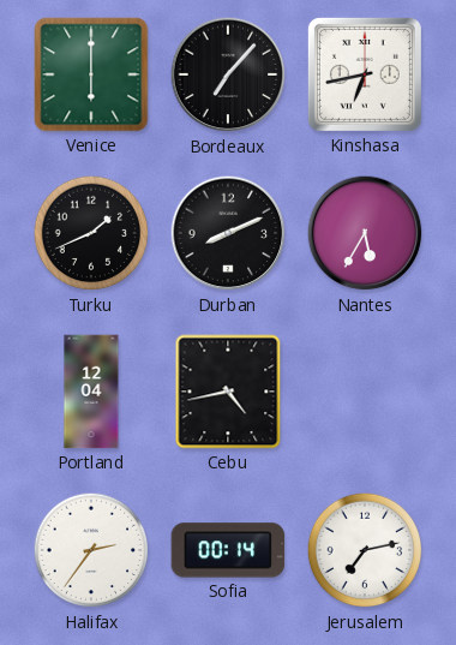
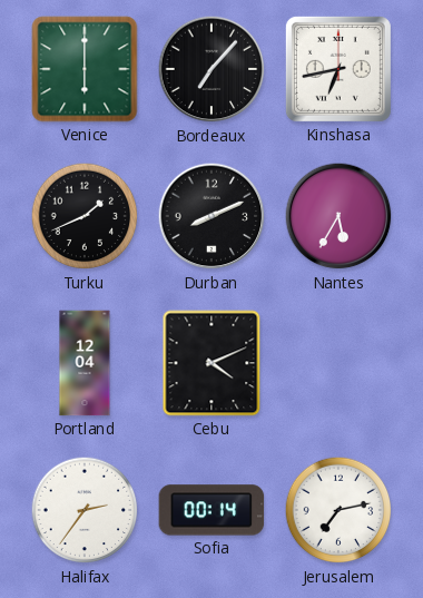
Cebu: 4:43 -> 4:11 (211, 363)
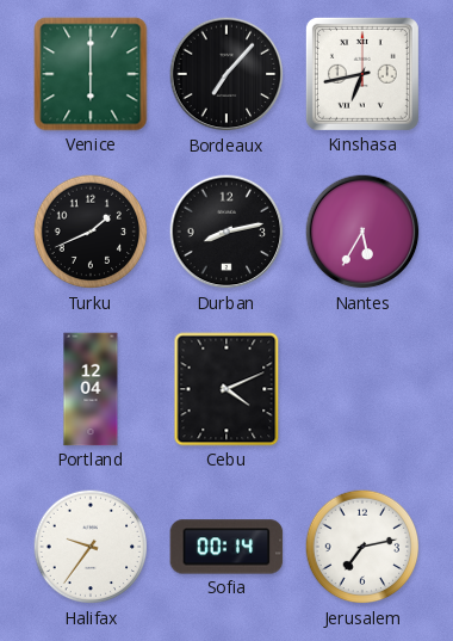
Durban: 8:11 -> 8:13 (226, 232)
Halifax: 2:36 -> 9:36 (91, 547)
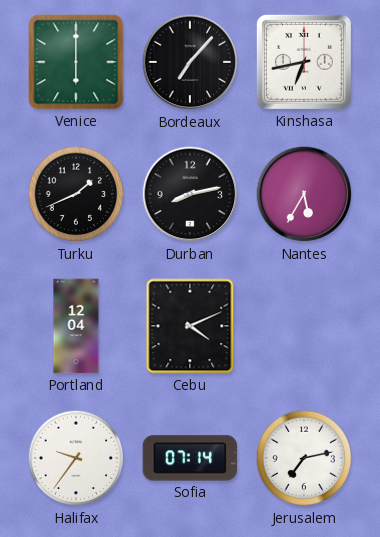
Sofia: 00:14 -> 07:14 (190, 458)
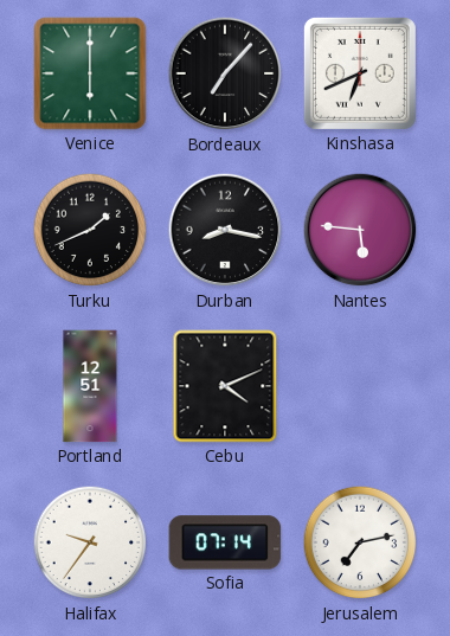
Kinshasa: 6:43 -> 6:41 (360, 73)
Durban: 8:13 -> 8:17 (225, 230)
Nantes: 5:35 -> 5:46 (360, 230)
Portland: 12:04 -> 12:51 (90, 386)
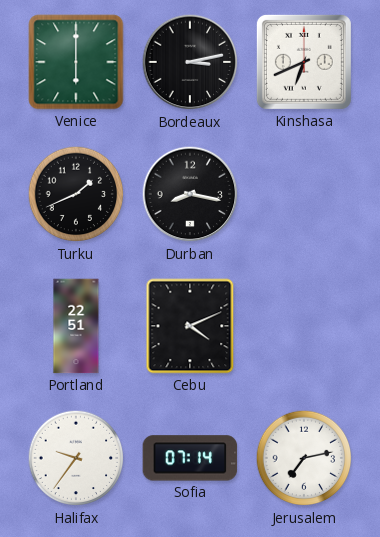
Bordeaux: 7:07 -> 3:13 (190, 62)
Nantes: 5:46 -> none (360, 230)
Portland: 12:51 -> 22:51 (76, 326)
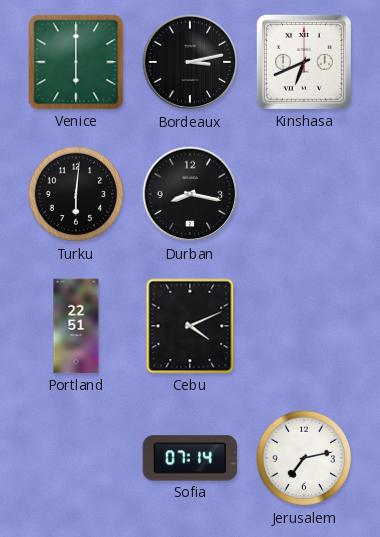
Turku: 1:41 -> 6:01 (76, 194)
Halifax: 9:36 -> none (76, 458)
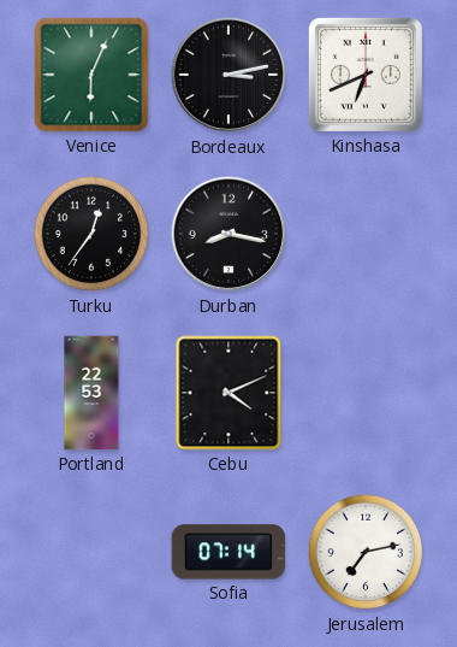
Venice: 6:00 -> 6:04 (91, 75)
Turku: 6:01 -> 12:36 (91, 234)
Portland: 22:51 -> 22:53 (91, 393)
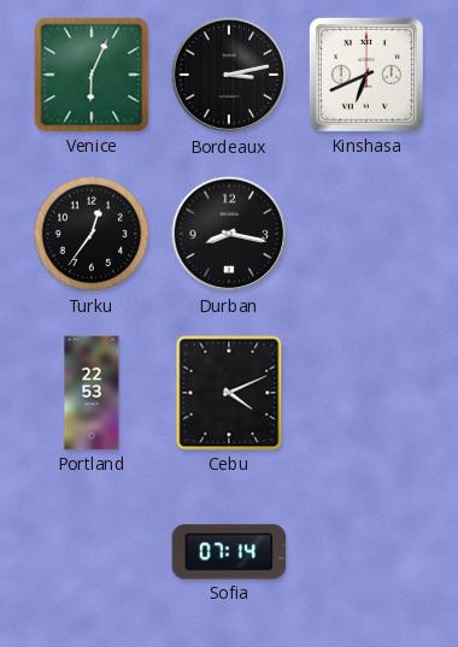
Jerusalem: 7:13 -> none (366, 552)
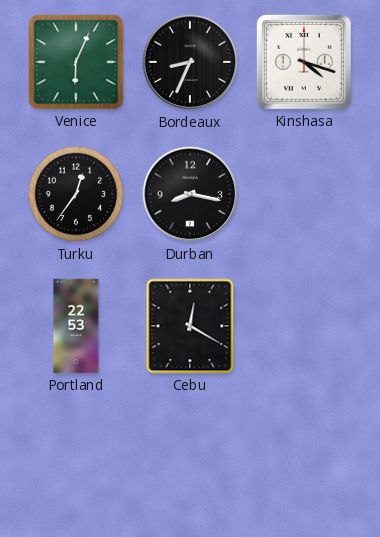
Bordeaux: 3:13 -> 8:34 (190, 62)
Kinshasa: 6:41 -> 4:18 (304, 62)
Cebu: 4:11 -> 12:20 (190, 326)
Sofia: 07:14 -> none (229, 552)
